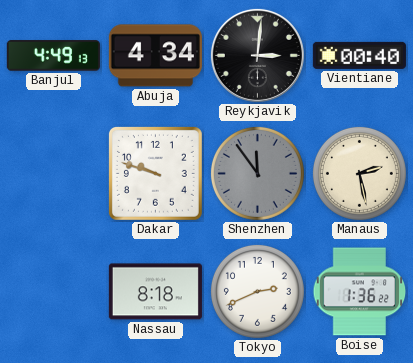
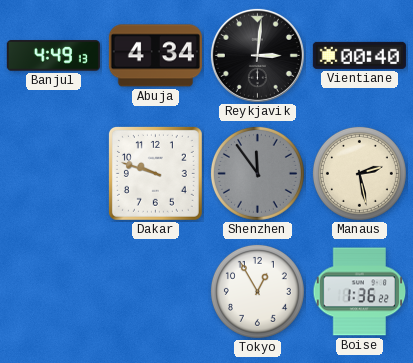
Nassau: 8:18 -> none (155, 292)
Tokyo: 2:41 -> 12:55 (257, 291)
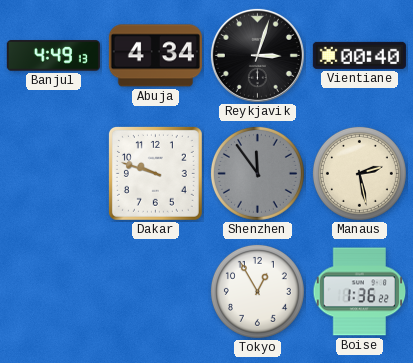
Reykjavik: 3:01 -> 3:03 (257, 55)
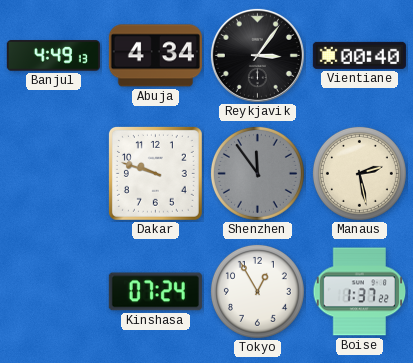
Reykjavik: 3:03 -> 3:06 (257, 55)
Kinshasa: none -> 07:24 (155, 292)
Boise: 1:36 -> 1:37 (360, 292)
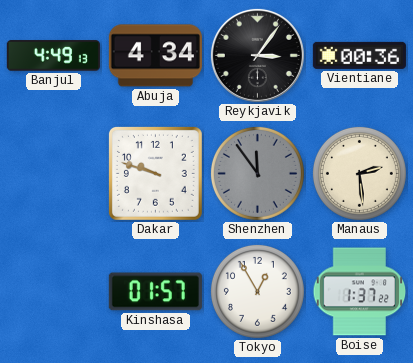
Vientiane: 00:40 -> 00:36 (359, 55)
Manaus: 2:28 -> 2:29 (359, 173)
Kinshasa: 07:24 -> 01:57 (155, 292)
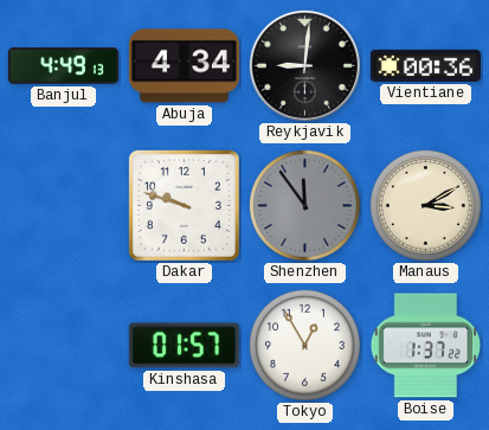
Reykjavik: 3:06 -> 9:01 (304, 65)
Manaus: 2:29 -> 3:10 (425, 205)
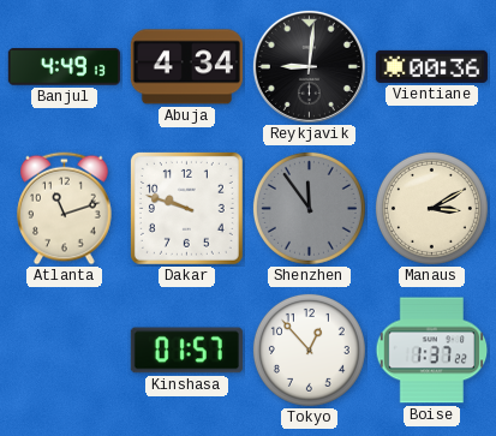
Atlanta: none -> 11:12 (65, 209)
Tokyo: 12:55 -> 12:53 (309, 350)
